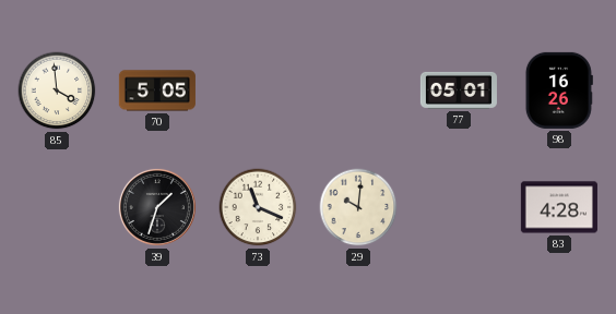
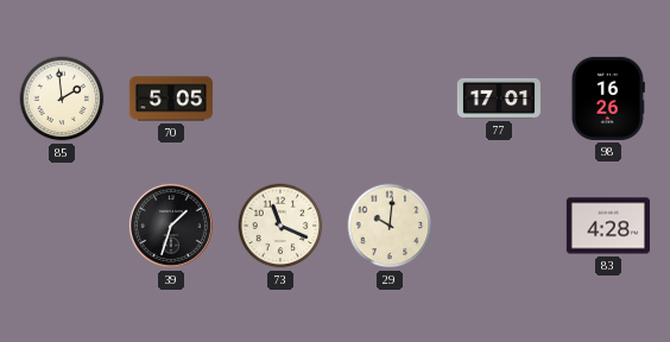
85: 3:59 -> 1:59 (62, 99)
77: 05:01 -> 17:01 (499, 99)
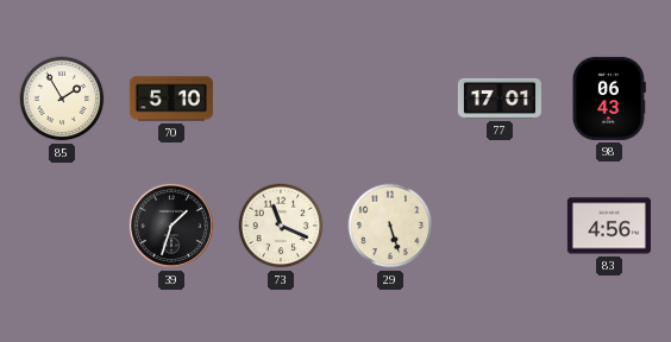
85: 1:59 -> 1:55 (62, 99)
70: 5:05 -> 5:10 (171, 99)
98: 16:26 -> 06:43 (609, 99)
29: 10:01 -> 5:27 (390, 226)
83: 4:28 -> 4:56 (609, 226)
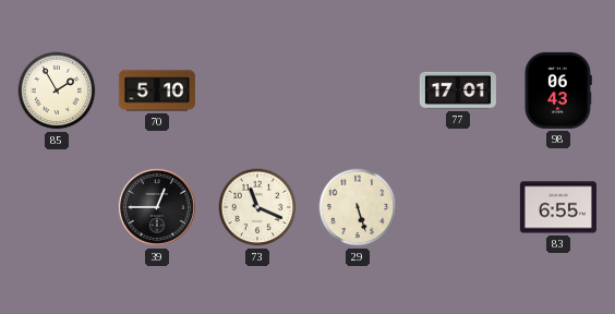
39: 1:33 -> 12:45 (157, 207)
83: 4:56 -> 6:55 (558, 207)
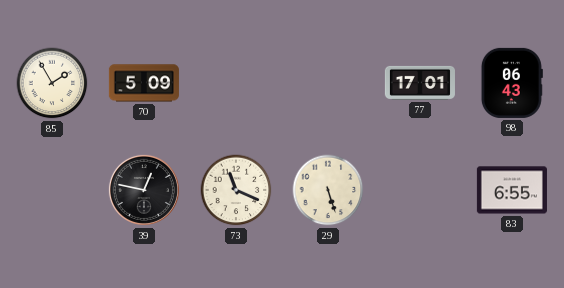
70: 5:10 -> 5:09 (144, 83)
39: 12:45 -> 12:47 (144, 190)
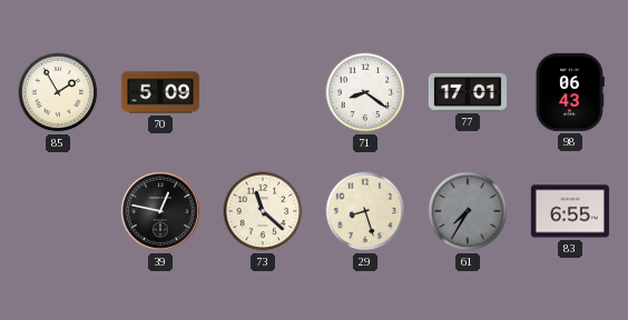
71: none -> 8:21 (365, 92)
73: 11:19 -> 11:22 (263, 211)
29: 5:27 -> 8:27 (365, 211)
61: none -> 7:35 (468, 211)
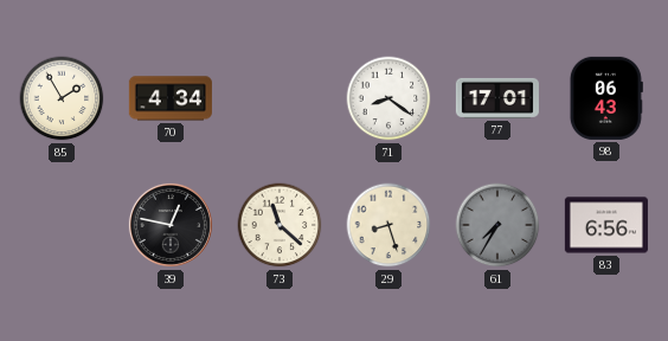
70: 5:09 -> 4:34 (171, 98)
83: 6:55 -> 6:56 (606, 225)
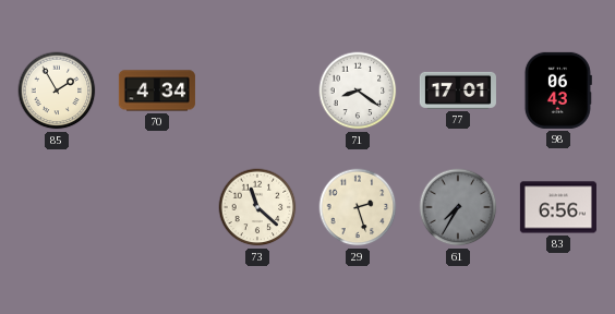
39: 12:47 -> none (171, 225)
29: 8:27 -> 2:27 (358, 207)
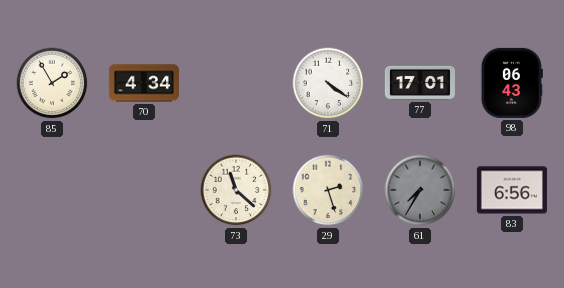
71: 8:21 -> 4:21 (328, 83)
